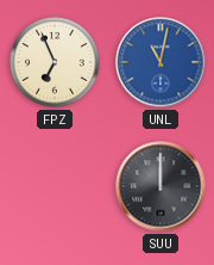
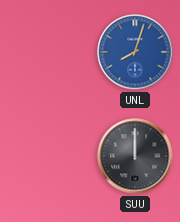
FPZ: 6:56 -> none (55, 62)
UNL: 11:02 -> 8:03 (135, 52)
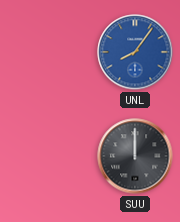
UNL: 8:03 -> 8:06 (135, 52)
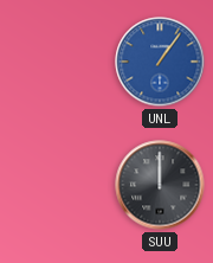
UNL: 8:06 -> 1:06 (160, 62)
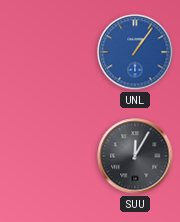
SUU: 12:00 -> 12:05 (135, 156)
